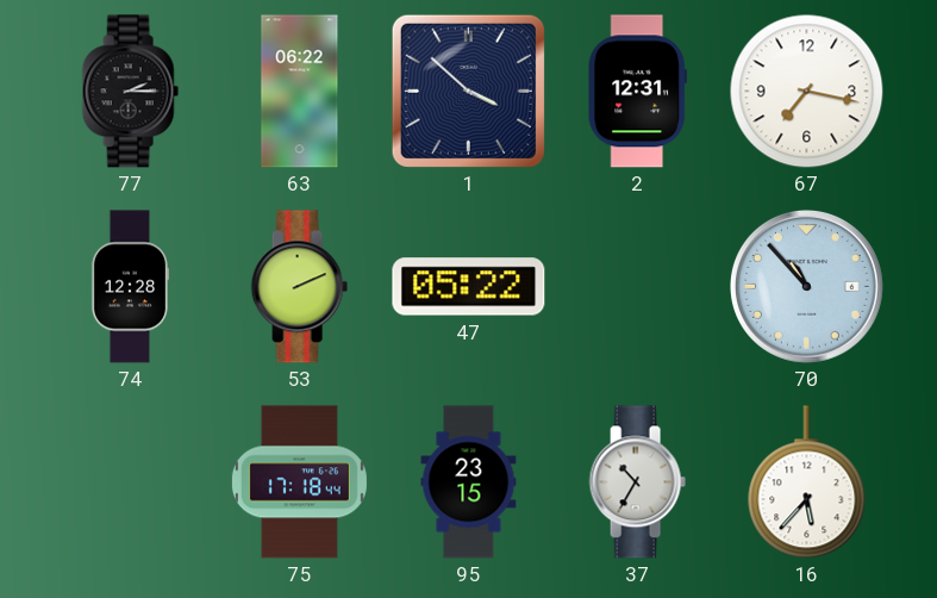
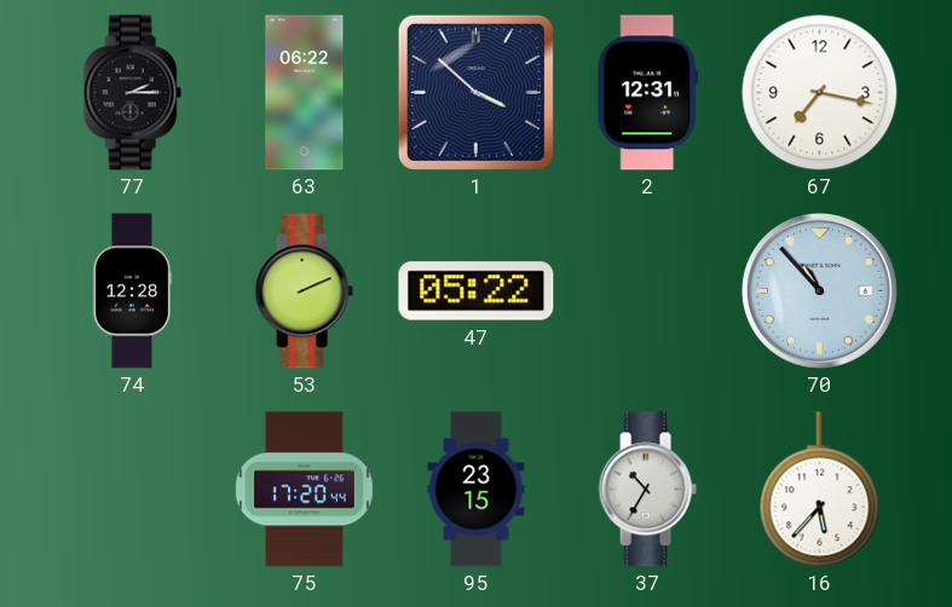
75: 17:18 -> 17:20 (304, 490)
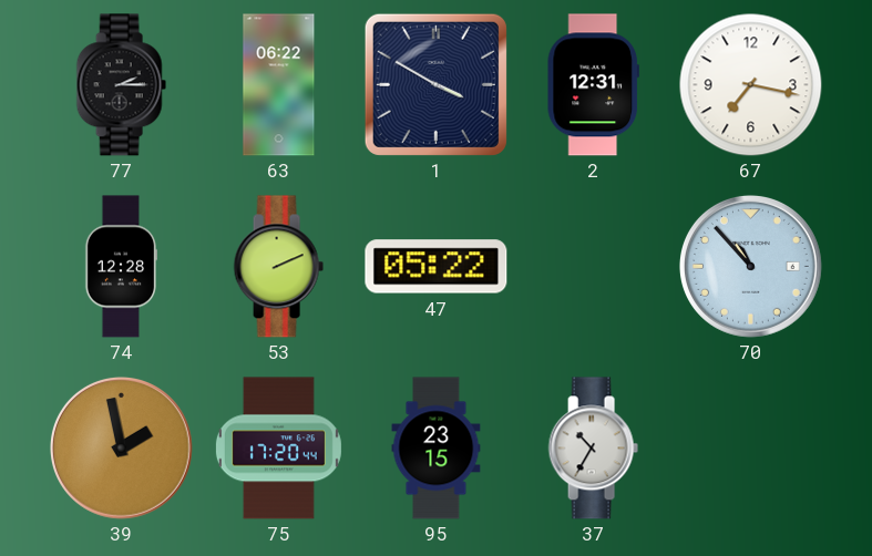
1: 3:52 -> 3:50 (435, 84)
39: none -> 1:58 (121, 447)
16: 5:37 -> none (820, 490)
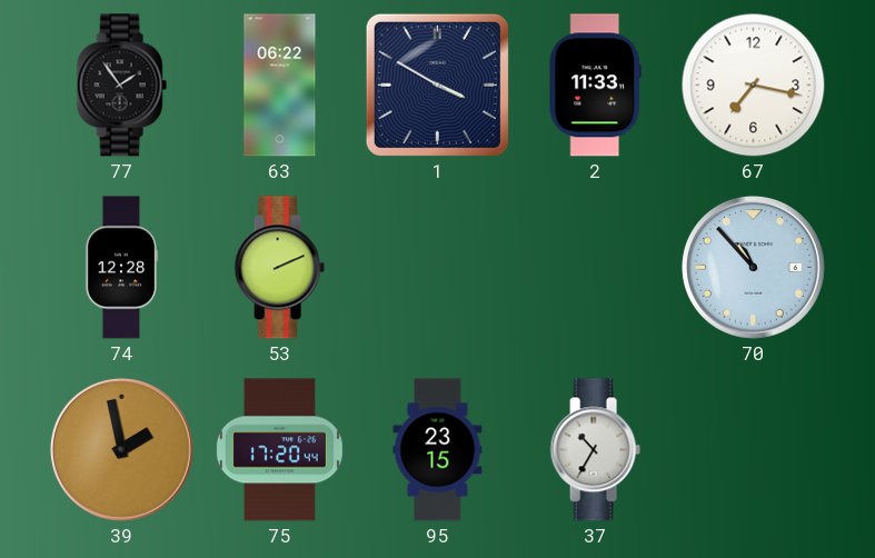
77: 2:15 -> 1:54 (121, 86)
2: 12:31 -> 11:33 (595, 86)
47: 05:22 -> none (437, 267)
